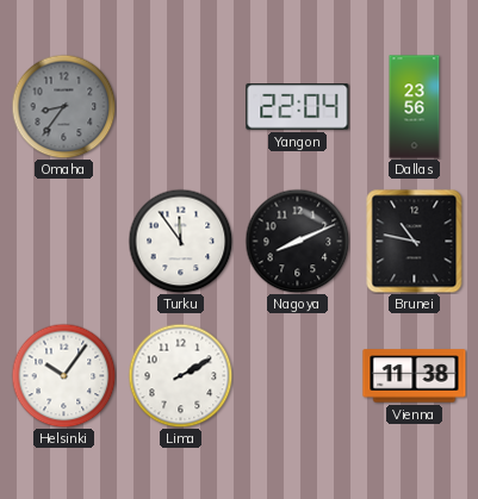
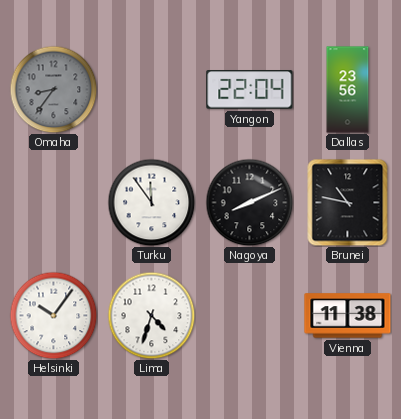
Lima: 2:10 -> 4:33 (151, 315)
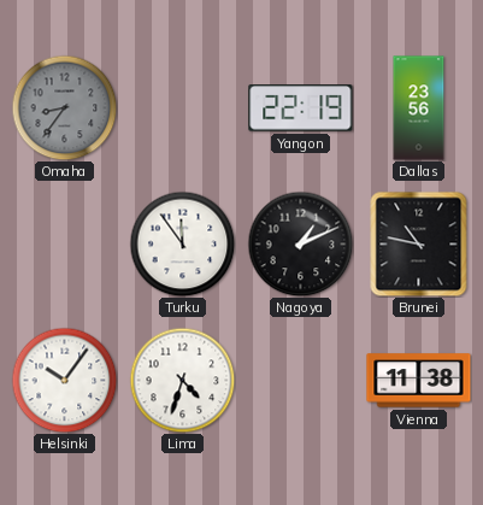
Yangon: 22:04 -> 22:19 (301, 108)
Nagoya: 8:11 -> 1:11 (300, 243)
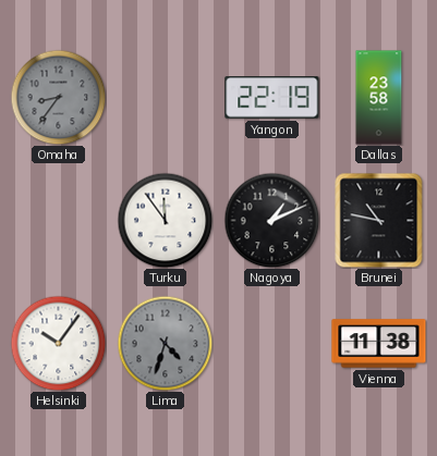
Dallas: 23:56 -> 23:58 (379, 98)
Lima dial: white -> grey (165, 343)
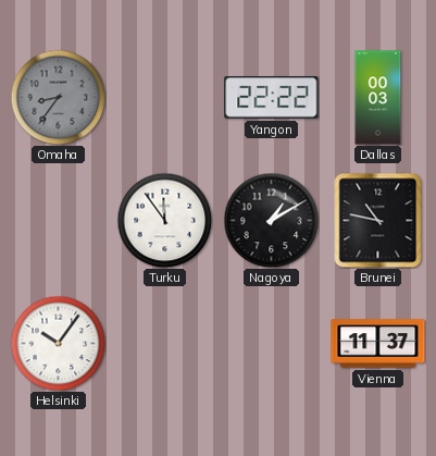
Yangon: 22:19 -> 22:22 (272, 98)
Dallas: 23:58 -> 00:03 (378, 98)
Nagoya: 1:11 -> 1:10 (271, 220)
Lima: 4:33 -> none (165, 343)
Vienna: 11:38 -> 11:37 (378, 344)
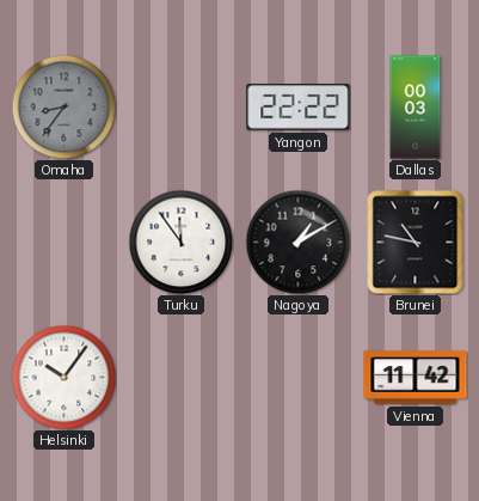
Vienna: 11:37 -> 11:42 (416, 378)
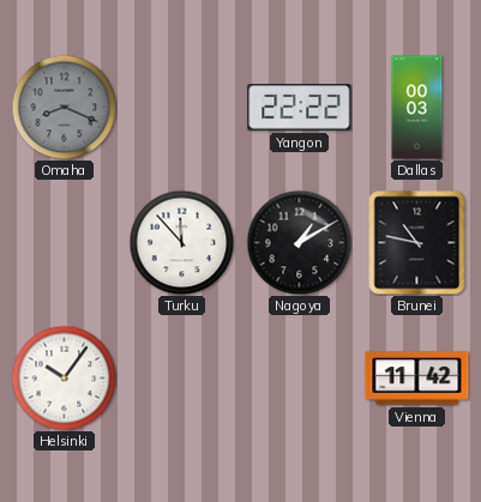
Omaha: 8:36 -> 8:19 (64, 107)
Turku: 11:54 -> 11:53 (181, 242)
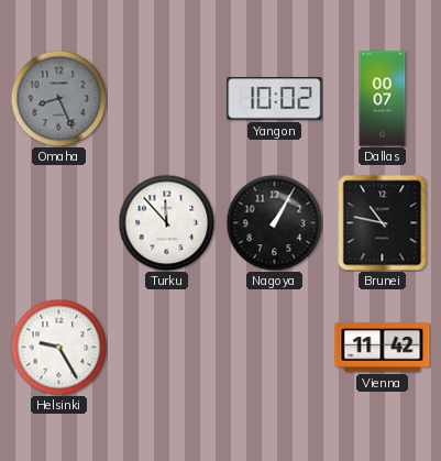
Omaha: 8:19 -> 8:26 (58, 98)
Yangon: 22:22 -> 10:02 (275, 99)
Dallas: 00:03 -> 00:07 (383, 99)
Nagoya: 1:10 -> 1:05 (274, 222)
Helsinki: 10:06 -> 9:25 (58, 347)
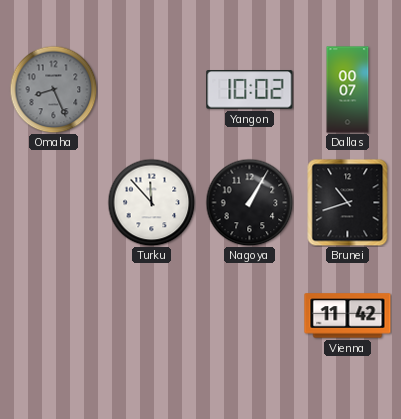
Brunei: 10:47 -> 10:42 (348, 202)
Helsinki: 9:25 -> none (58, 347)
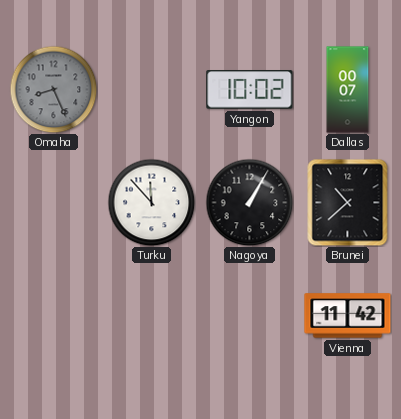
Brunei: 10:42 -> 10:38 (348, 202)
